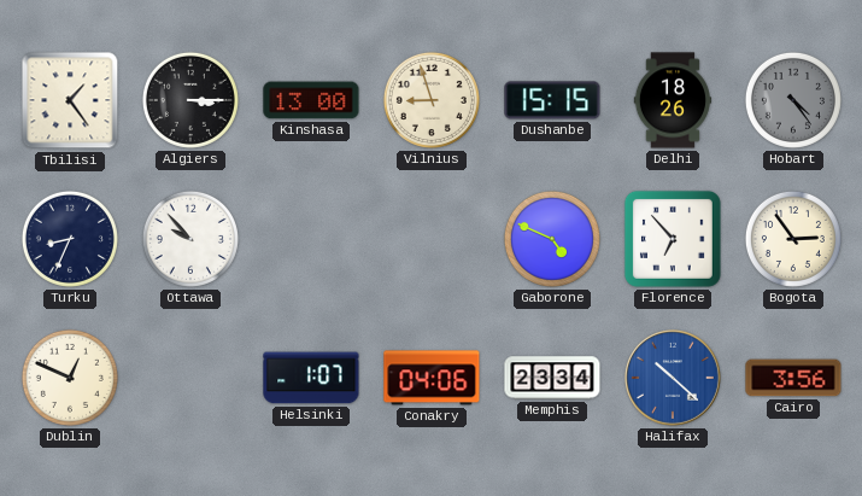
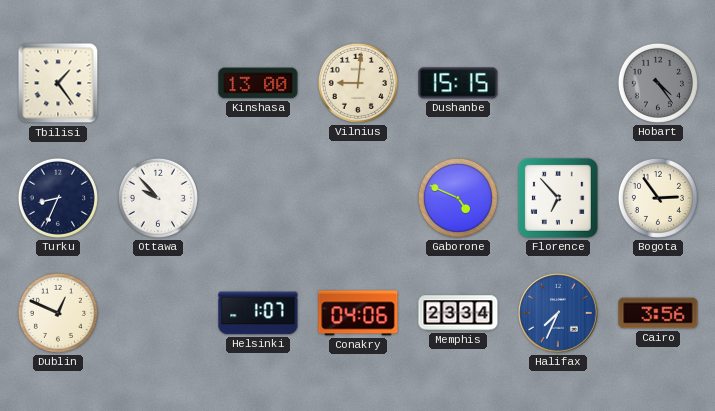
Algiers: 3:15 -> none (190, 100)
Vilnius: 8:57 -> 9:01 (358, 83)
Delhi: 18:26 -> none (672, 100)
Halifax: 10:22 -> 7:34 (559, 314)
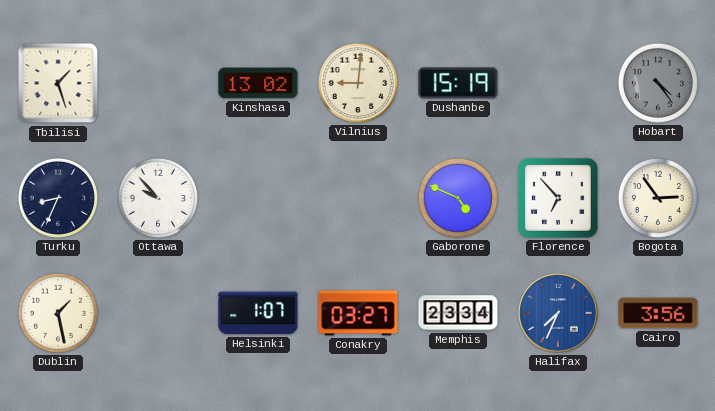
Tbilisi: 1:24 -> 1:27 (58, 83)
Kinshasa: 13:00 -> 13:02 (258, 83)
Dushanbe: 15:15 -> 15:19 (458, 83)
Dublin: 12:49 -> 1:28 (58, 313)
Conakry: 04:06 -> 03:27 (358, 313)
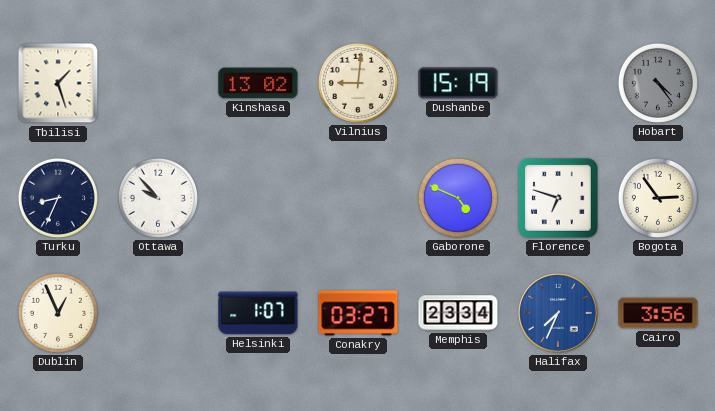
Florence: 6:53 -> 6:48 (558, 198)
Dublin: 1:28 -> 12:56 (58, 313)
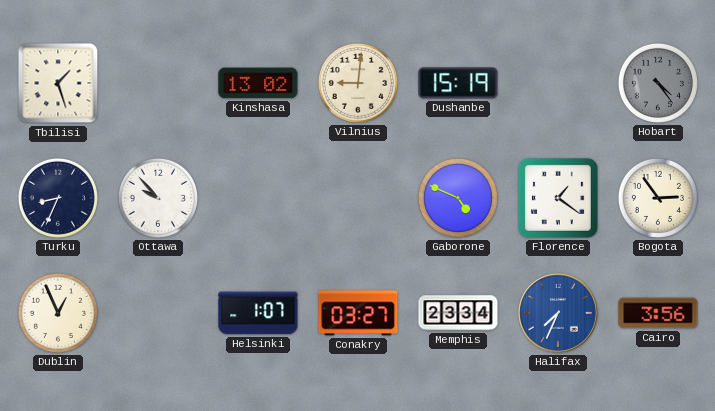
Florence: 6:48 -> 1:21 (558, 198)
